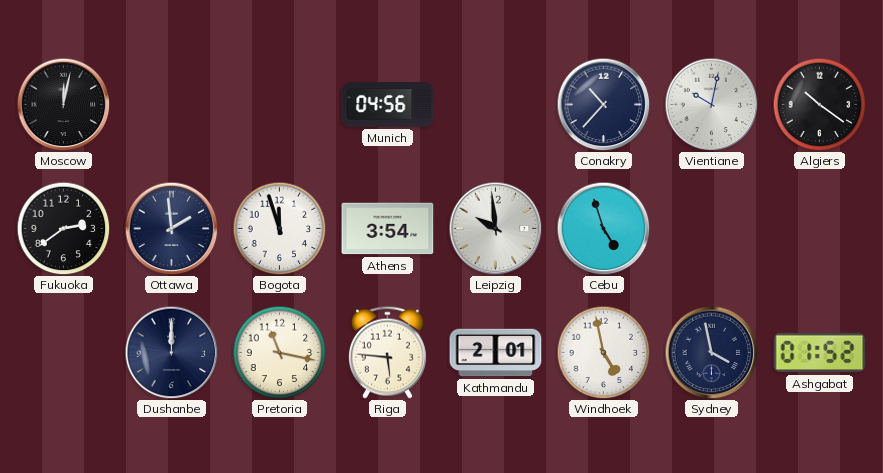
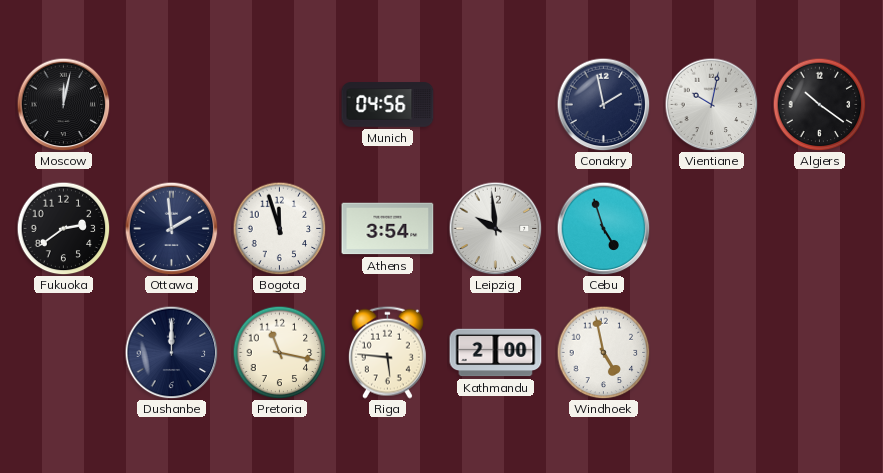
Conakry: 10:37 -> 1:58 (603, 104)
Kathmandu: 2:01 -> 2:00 (496, 353)
Sydney: 3:58 -> none (711, 352)
Ashgabat: 01:52 -> none (820, 353)
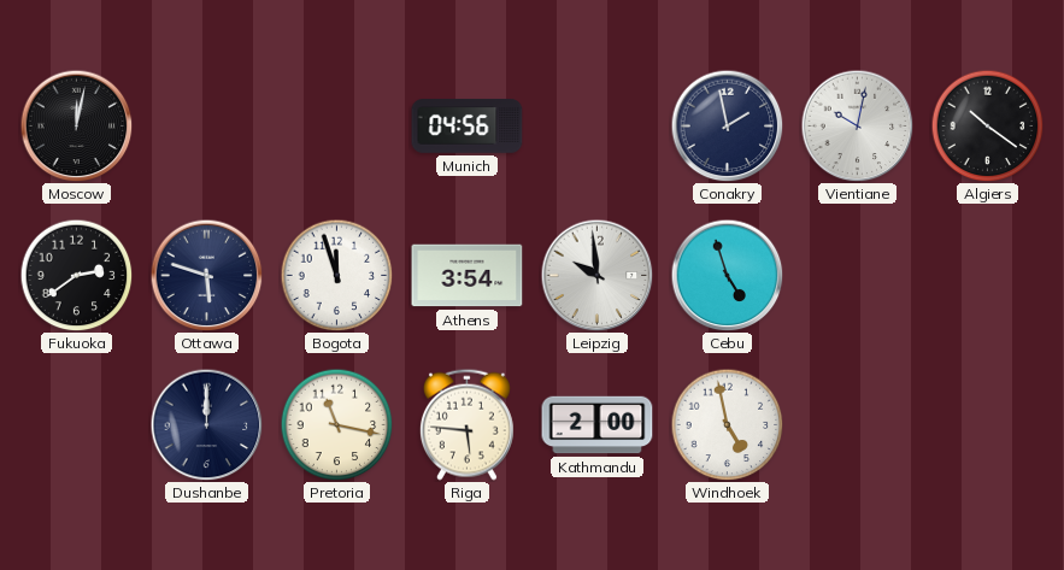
Ottawa: 1:59 -> 5:48 (206, 275)
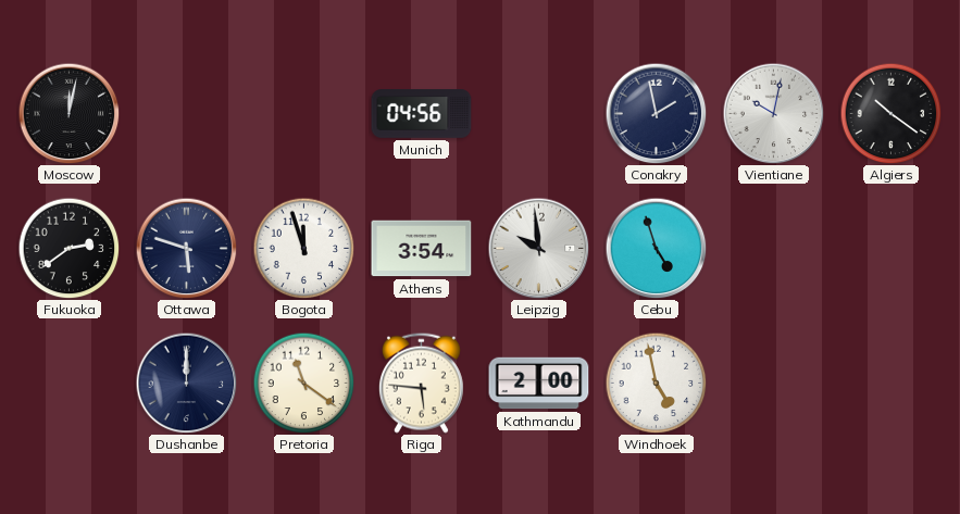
Pretoria: 11:17 -> 11:21 (303, 383)
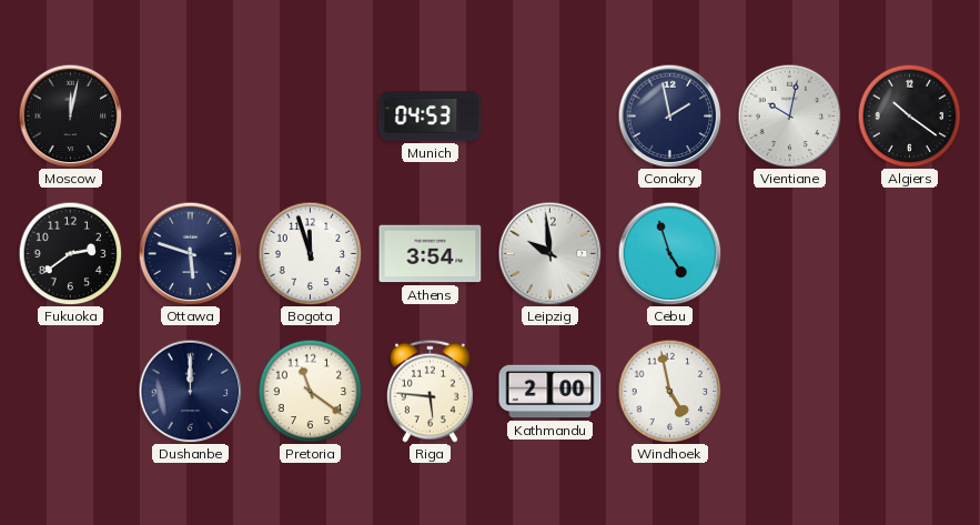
Munich: 04:56 -> 04:53 (431, 117)
